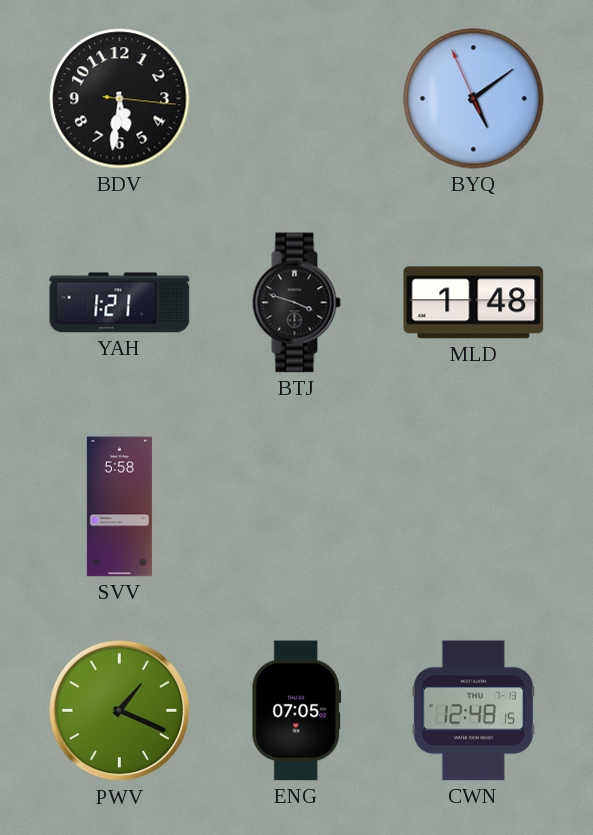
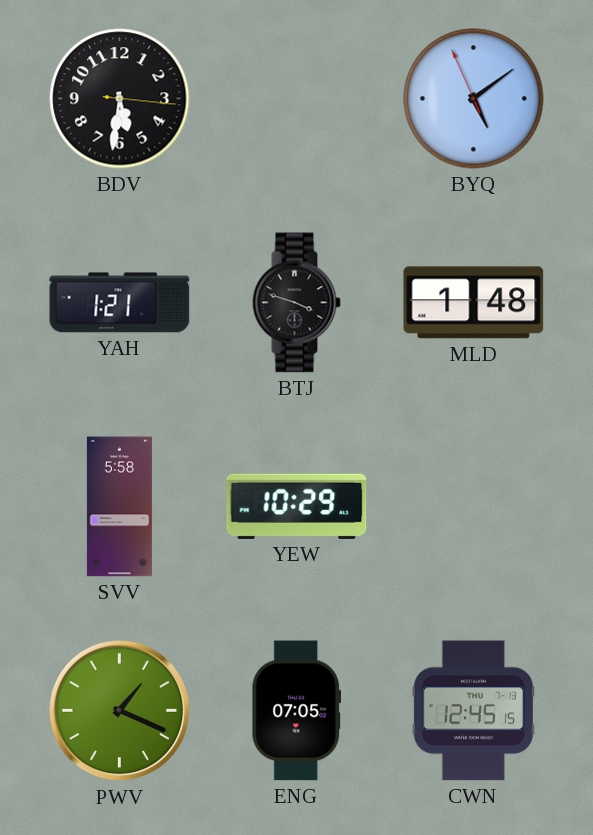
YEW: none -> 10:29 (297, 506)
CWN: 12:48 -> 12:45 (473, 711)
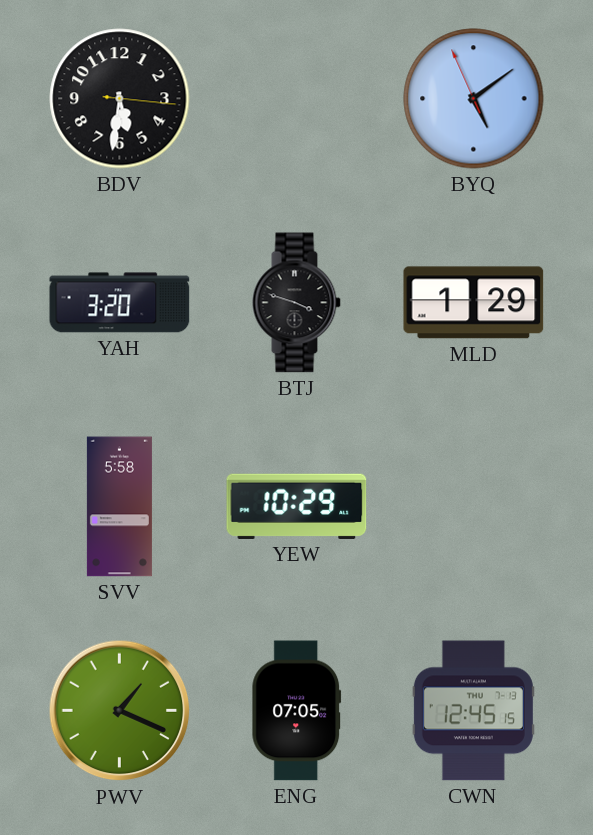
YAH: 1:21 -> 3:20 (120, 303)
MLD: 1:48 -> 1:29 (474, 303)
